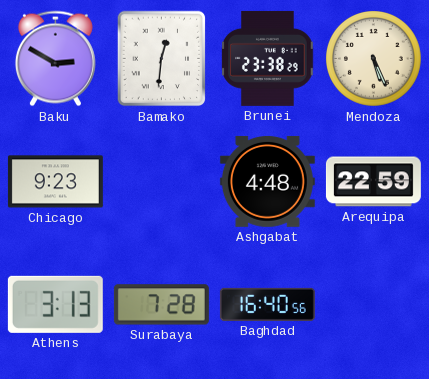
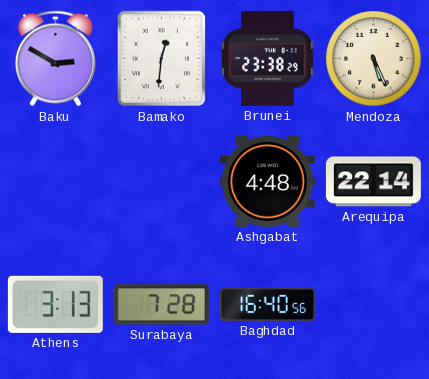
Chicago: 9:23 -> none (55, 182)
Arequipa: 22:59 -> 22:14 (373, 182)
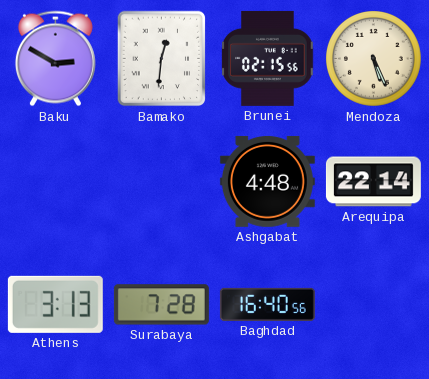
Brunei: 23:38 -> 02:15 (268, 58)
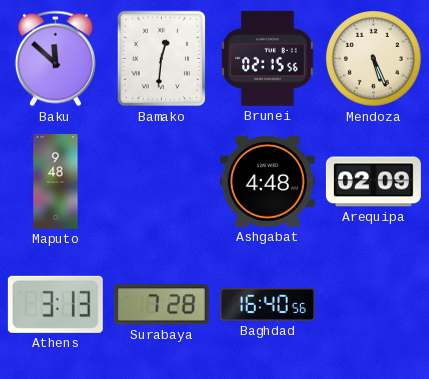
Baku: 2:50 -> 11:52 (55, 59)
Maputo: none -> 9:48 (56, 181)
Arequipa: 22:14 -> 02:09 (373, 182)
